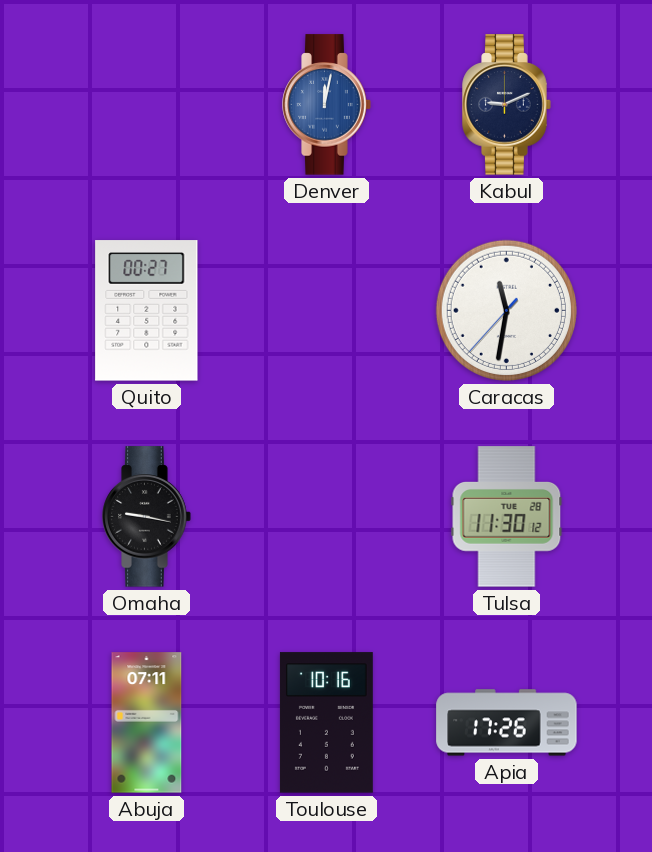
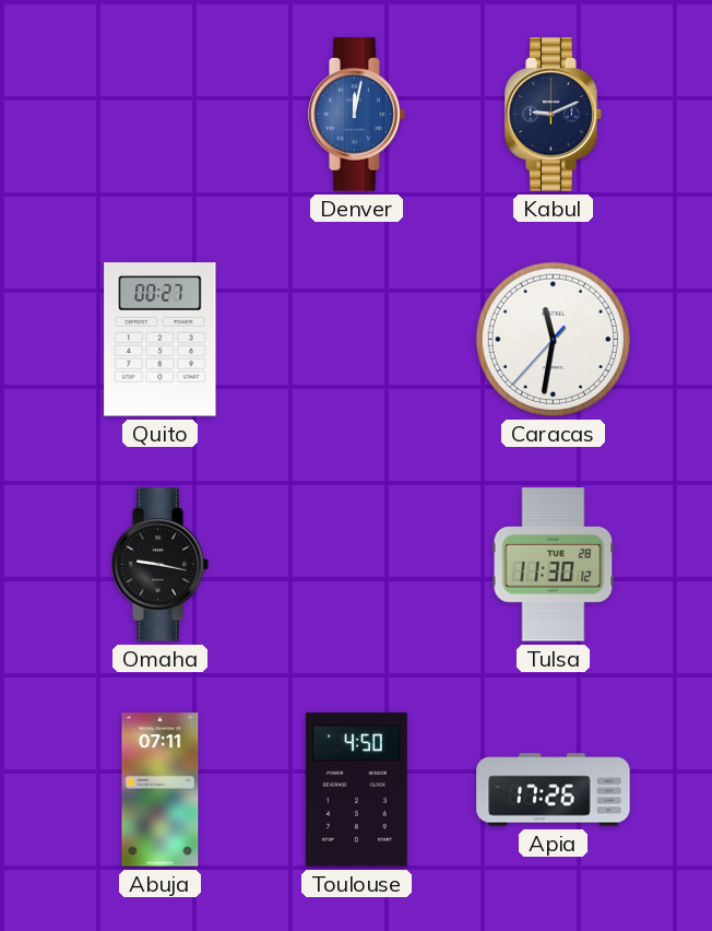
Toulouse: 10:16 -> 4:50 (356, 790)
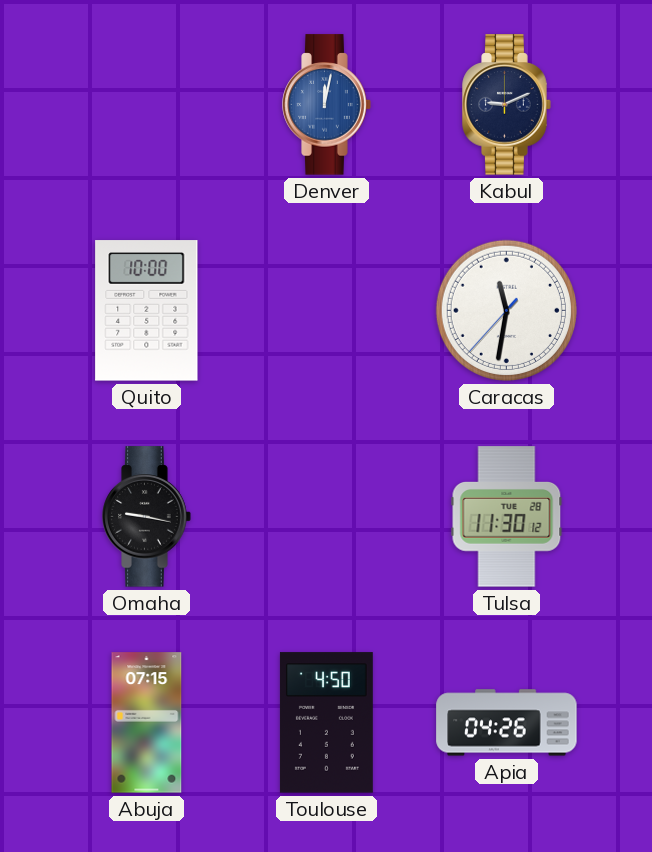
Quito: 00:27 -> 10:00 (147, 311)
Abuja: 07:11 -> 07:15 (147, 723)
Apia: 17:26 -> 04:26 (507, 723)
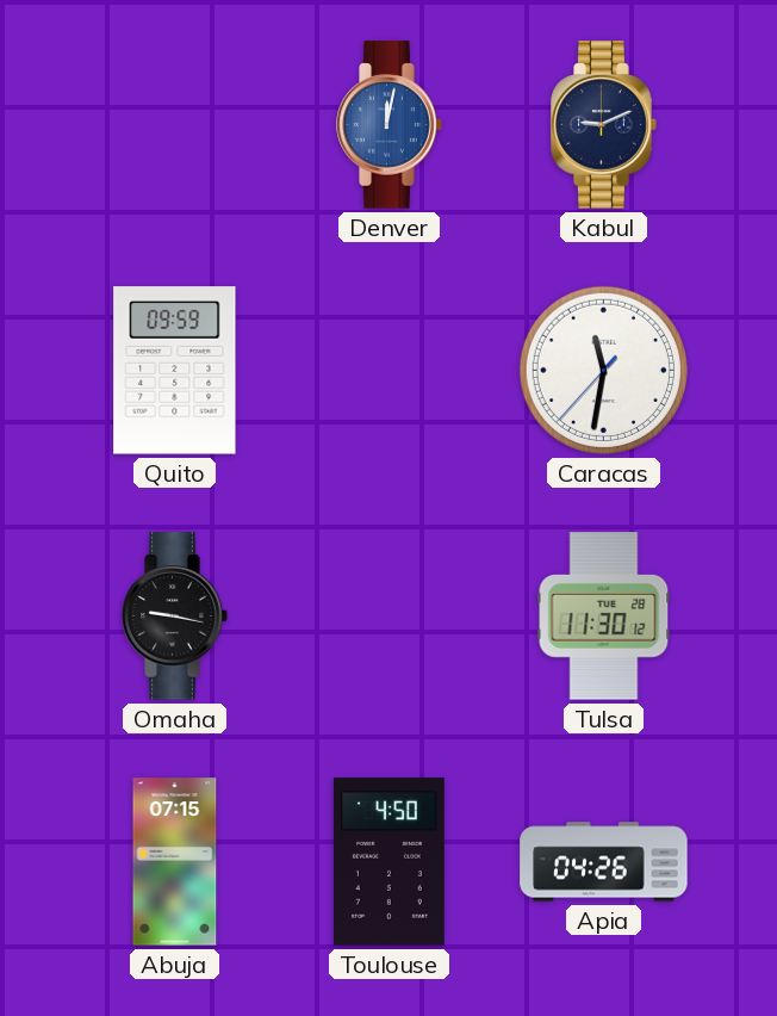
Quito: 10:00 -> 09:59 (175, 371)
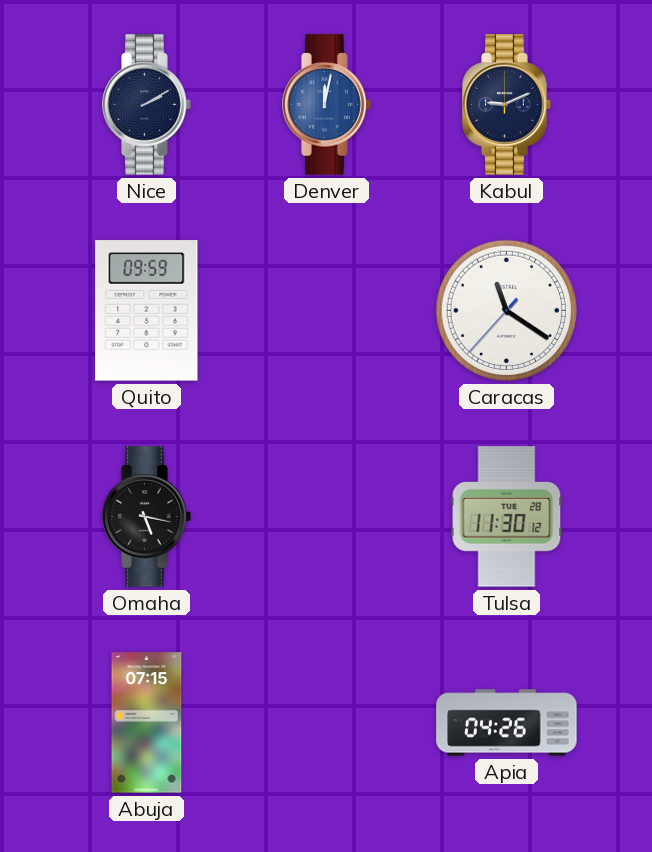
Nice: none -> 2:10 (147, 105)
Caracas: 11:31 -> 11:20 (506, 310)
Omaha: 9:17 -> 5:17 (147, 517)
Toulouse: 4:50 -> none (388, 862)
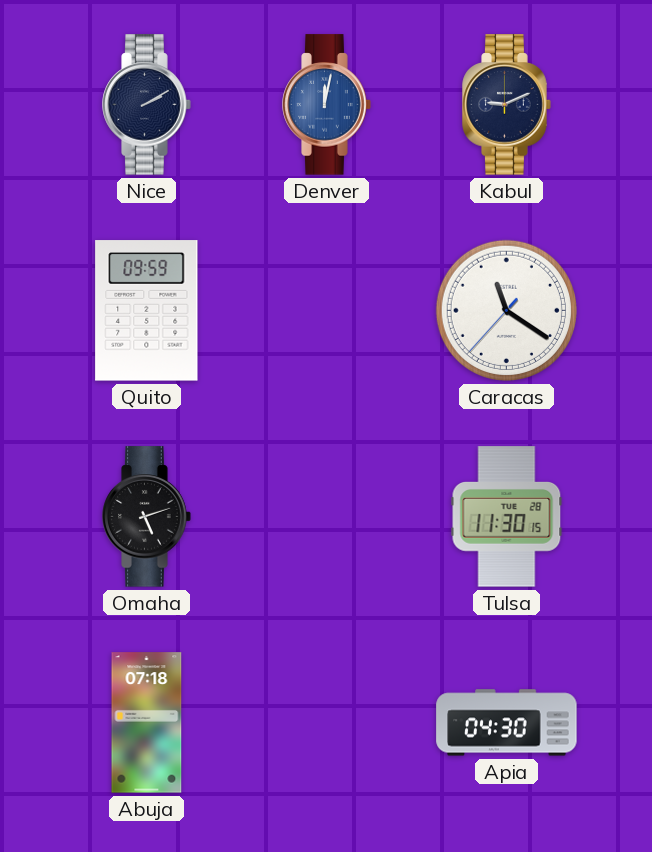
Omaha: 5:17 -> 5:12 (147, 517)
Tulsa: 11:30:12 -> 11:30:15 (507, 517)
Abuja: 07:15 -> 07:18 (147, 723)
Apia: 04:26 -> 04:30 (507, 723)
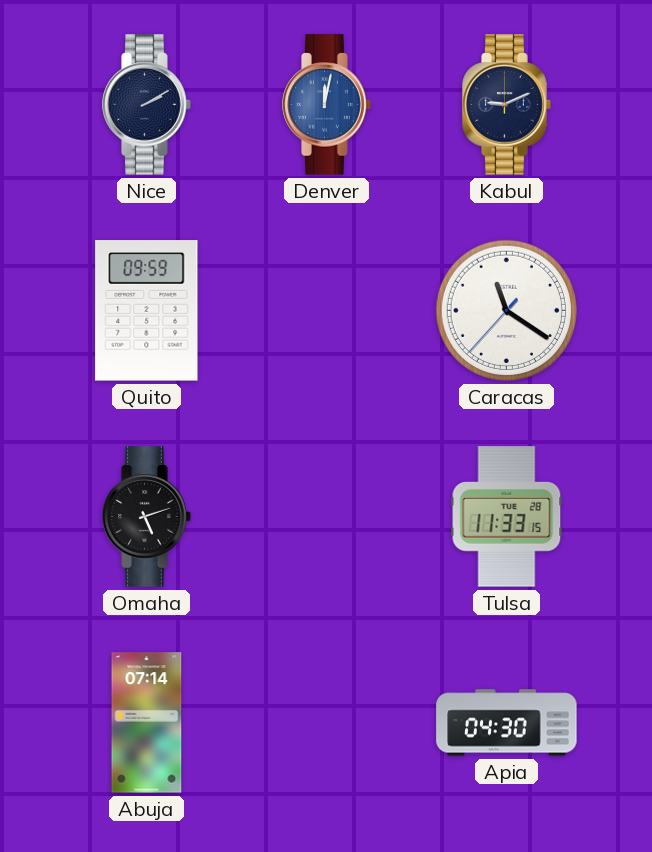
Tulsa: 11:30 -> 11:33 (507, 517)
Abuja: 07:18 -> 07:14 (147, 723)
